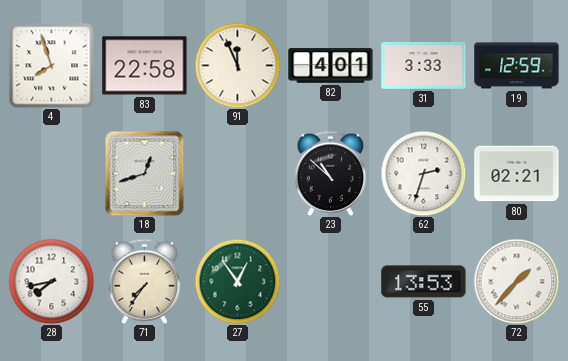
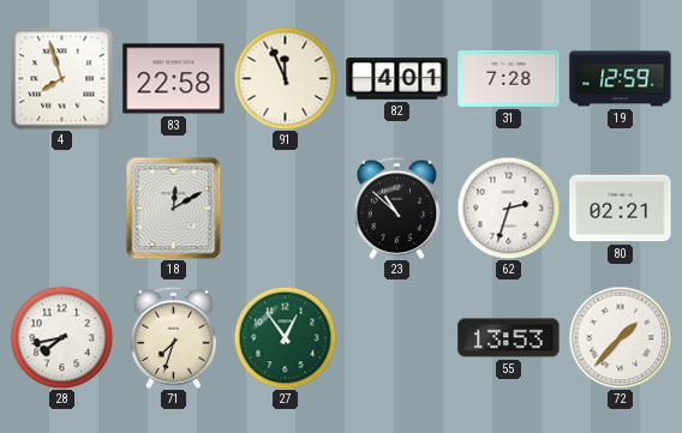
31: 3:33 -> 7:28 (509, 78)
18: 12:42 -> 12:10 (174, 208)
71: 7:36 -> 7:33 (174, 337)
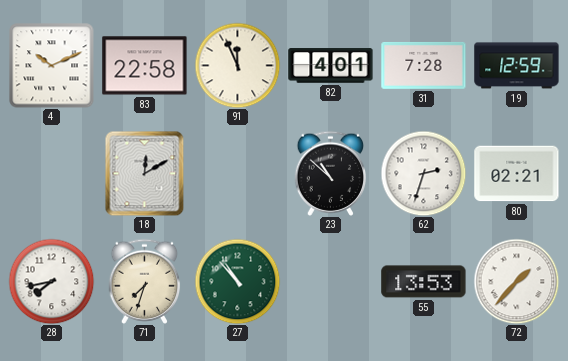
4: 7:57 -> 10:11 (52, 66)
27: 12:54 -> 10:53 (237, 281)
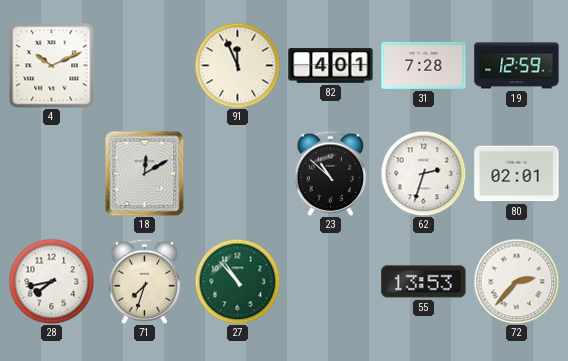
83: 22:58 -> none (145, 66)
80: 02:21 -> 02:01 (517, 174)
72: 1:37 -> 2:37 (516, 281)
